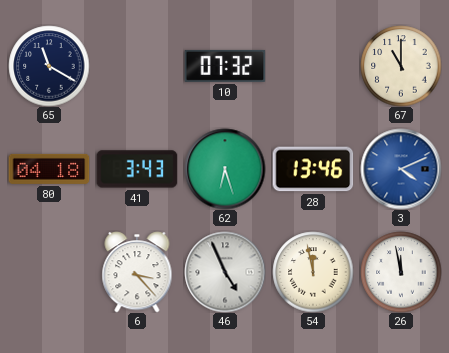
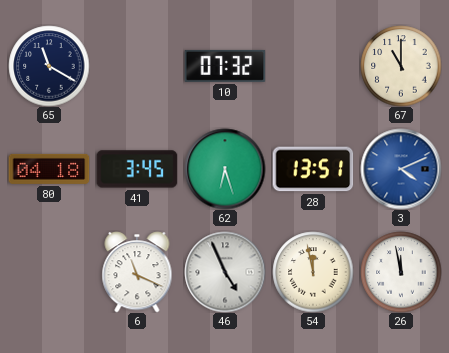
41: 3:43 -> 3:45 (137, 169)
28: 13:46 -> 13:51 (313, 169)
6: 3:23 -> 11:19 (137, 272)
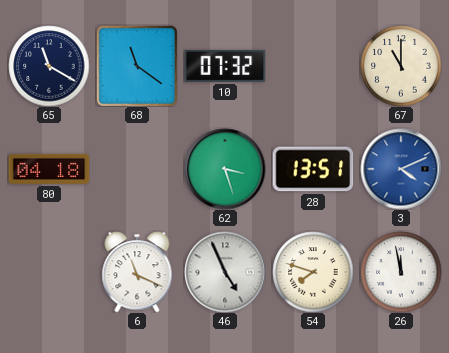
68: none -> 11:21 (137, 66)
41: 3:45 -> none (137, 169)
62: 6:27 -> 3:27 (225, 169)
54: 11:58 -> 7:48 (313, 272)
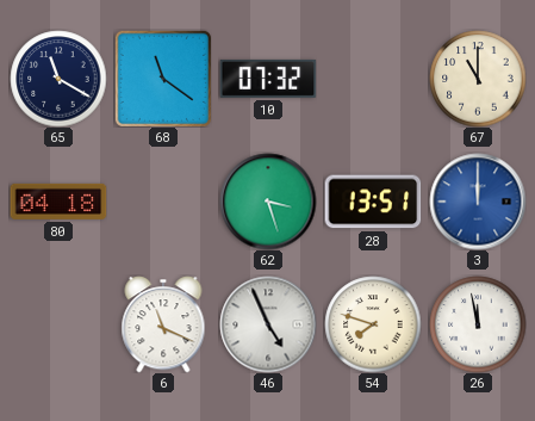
3: 4:11 -> 12:00 (478, 202)
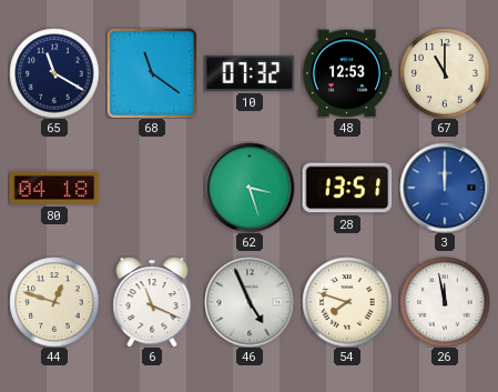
48: none -> 12:53 (347, 73)
44: none -> 12:48 (54, 302)
